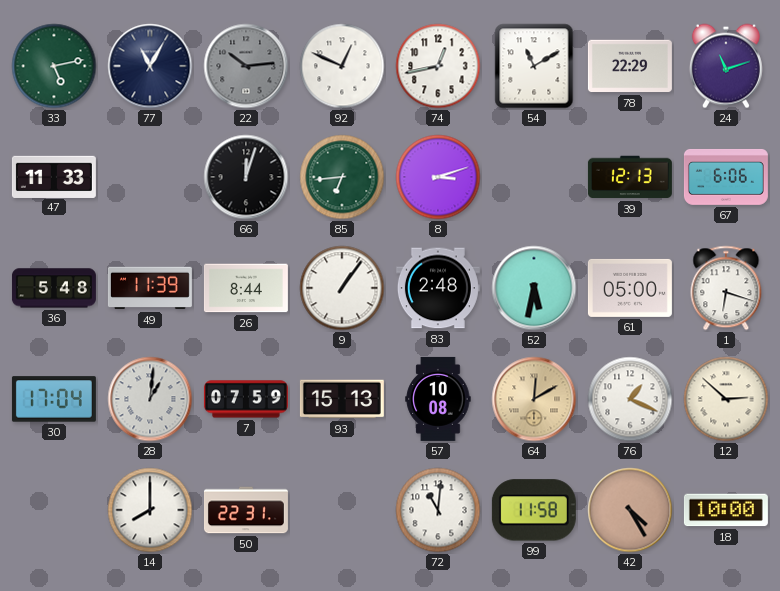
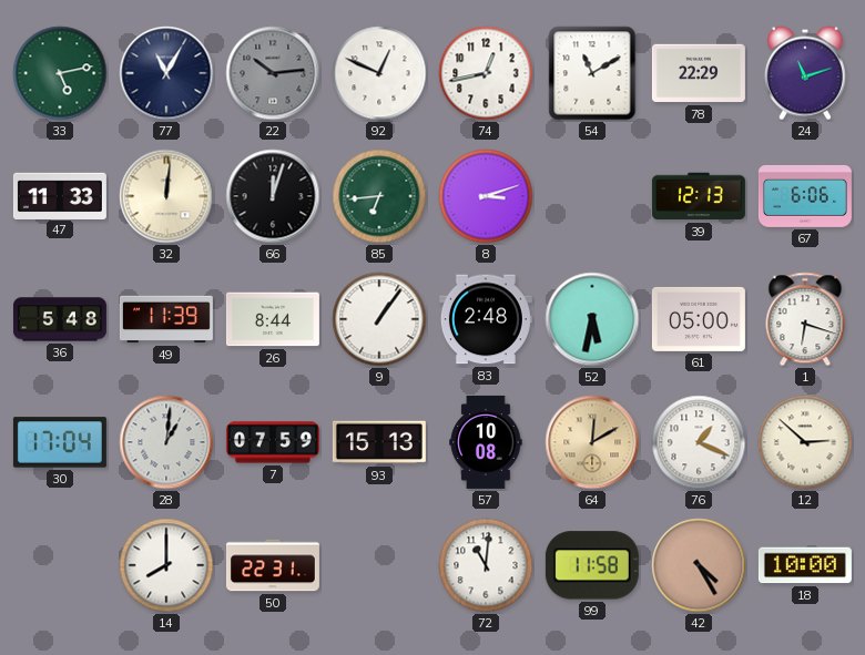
32: none -> 12:01 (166, 196)
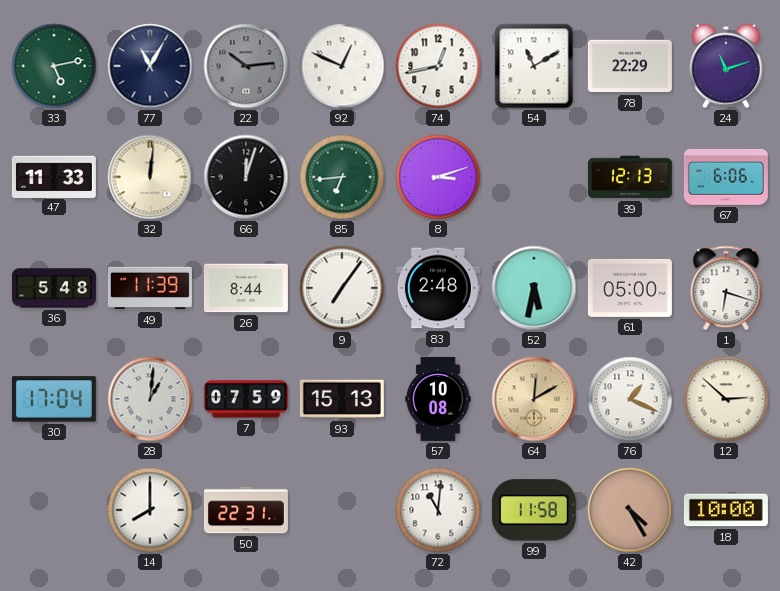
9: 1:06 -> 7:06 (342, 288)
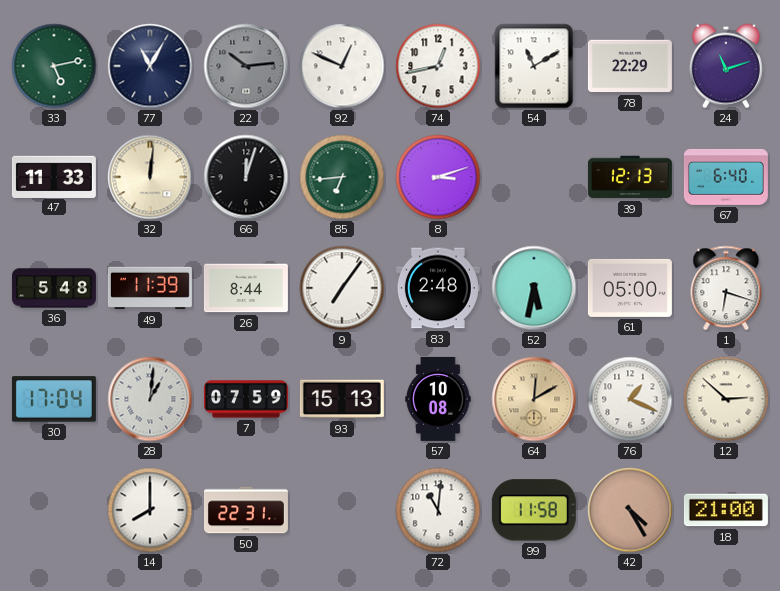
67: 6:06 -> 6:40 (726, 177)
18: 10:00 -> 21:00 (726, 510)
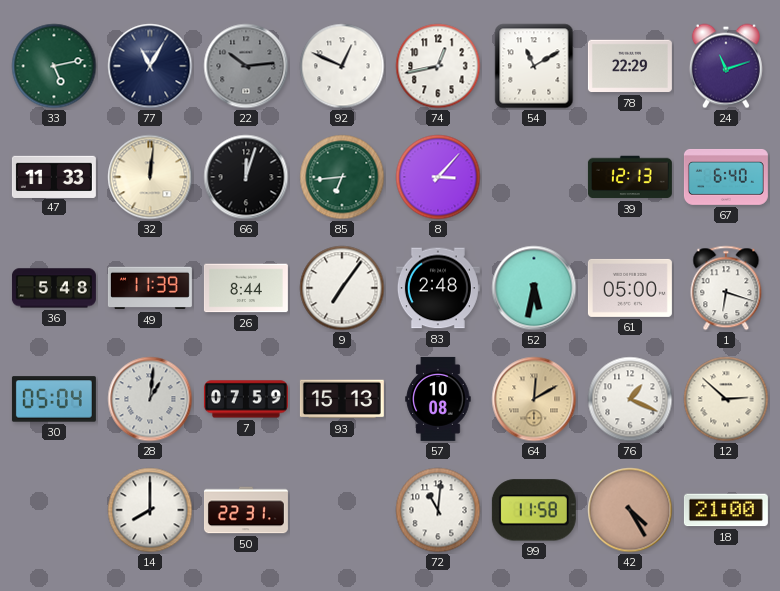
8: 3:12 -> 3:07 (438, 177)
30: 17:04 -> 05:04 (54, 399)
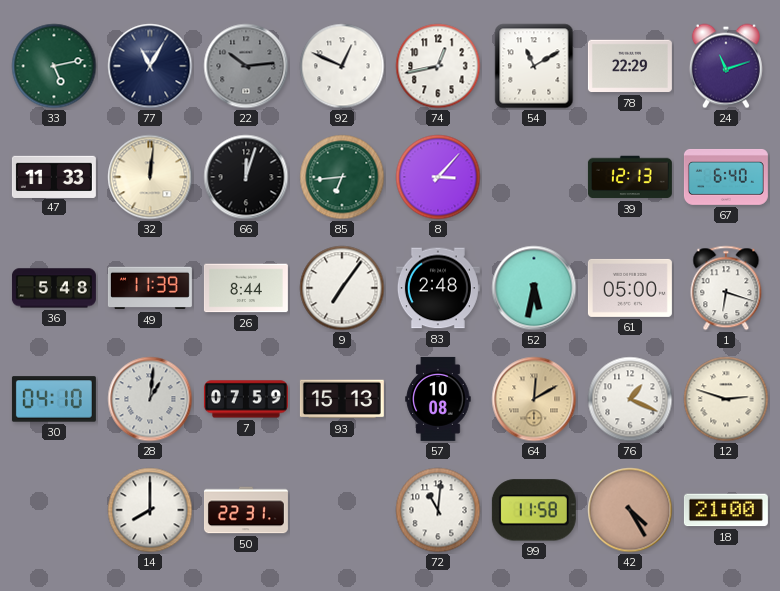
30: 05:04 -> 04:10 (54, 399)
12: 2:52 -> 2:48 (726, 399)
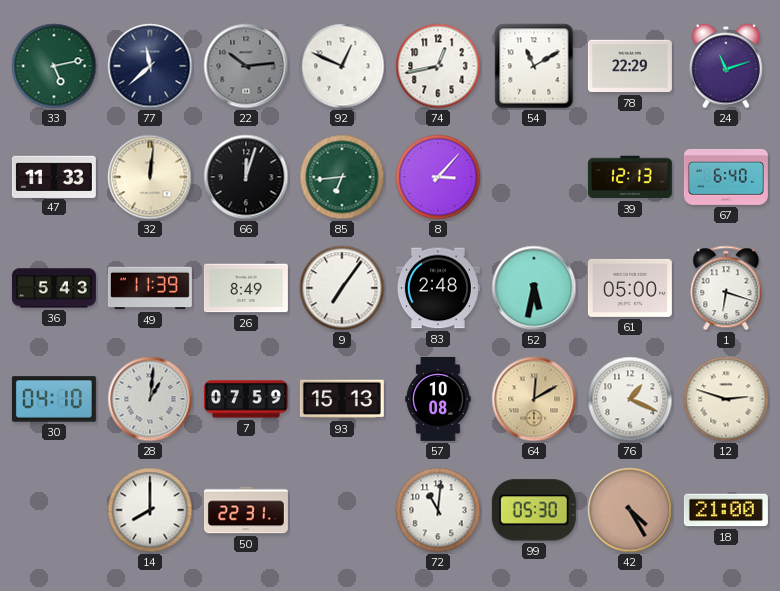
77: 11:05 -> 11:38 (150, 66)
36: 5:48 -> 5:43 (54, 288)
26: 8:44 -> 8:49 (246, 288)
99: 11:58 -> 05:30 (534, 510)
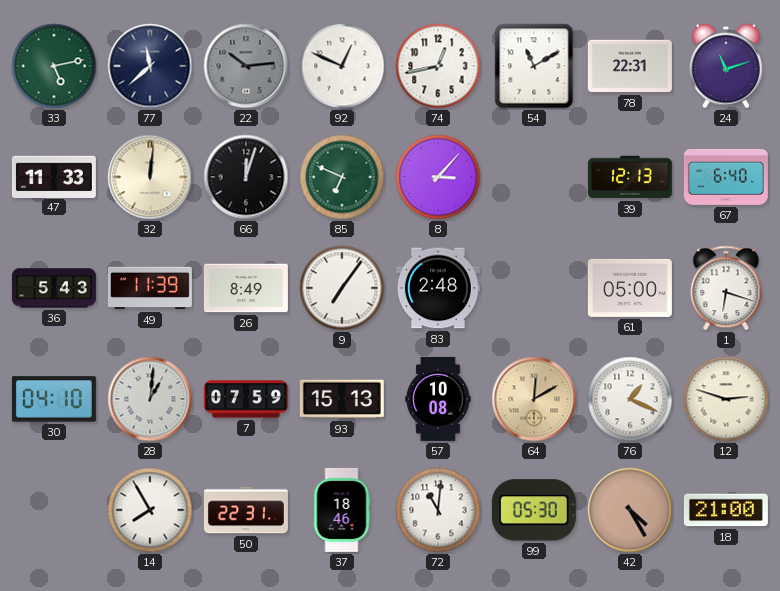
78: 22:29 -> 22:31 (630, 66)
85: 6:44 -> 6:49 (342, 177)
52: 5:32 -> none (534, 288)
14: 8:00 -> 7:55 (150, 510)
37: none -> 18:46 (342, 510)
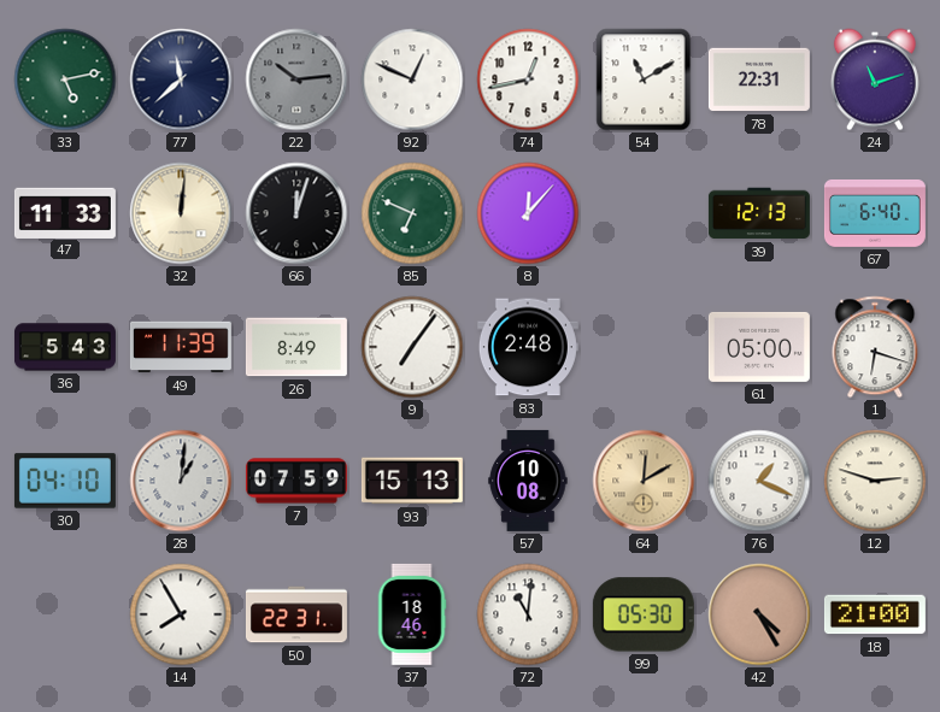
8: 3:07 -> 12:07 (528, 213)
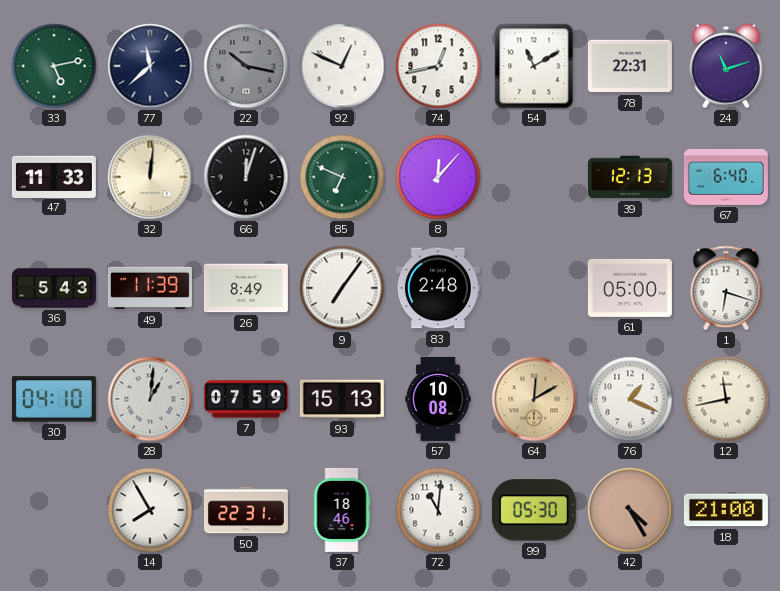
22: 10:14 -> 10:17 (246, 66)
12: 2:48 -> 11:43 (726, 399)
